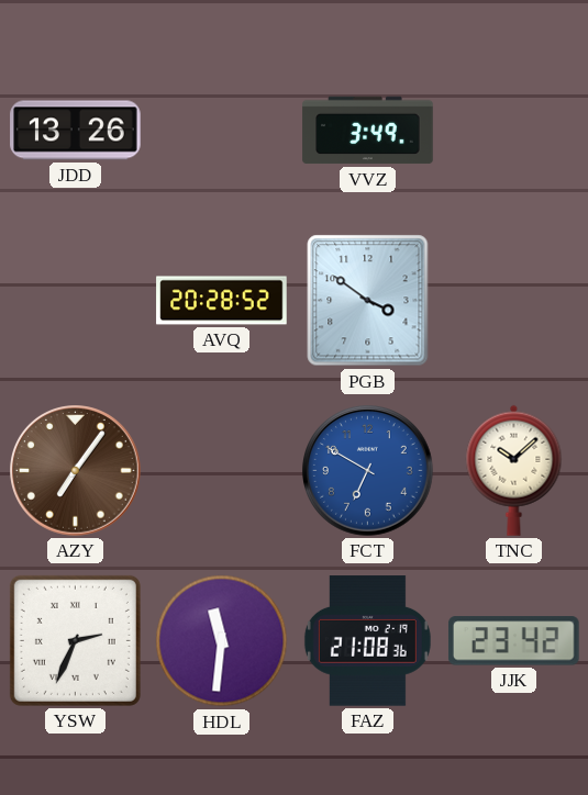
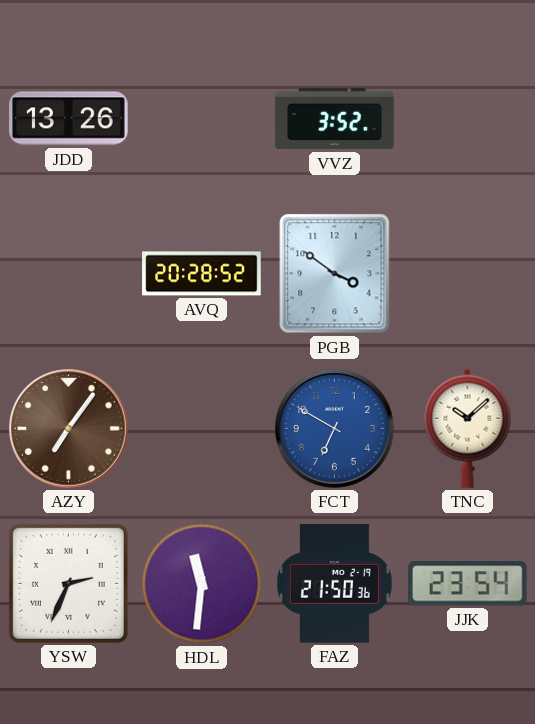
VVZ: 3:49 -> 3:52 (335, 119)
FAZ: 21:08 -> 21:50 (334, 584)
JJK: 23:42 -> 23:54 (468, 584)
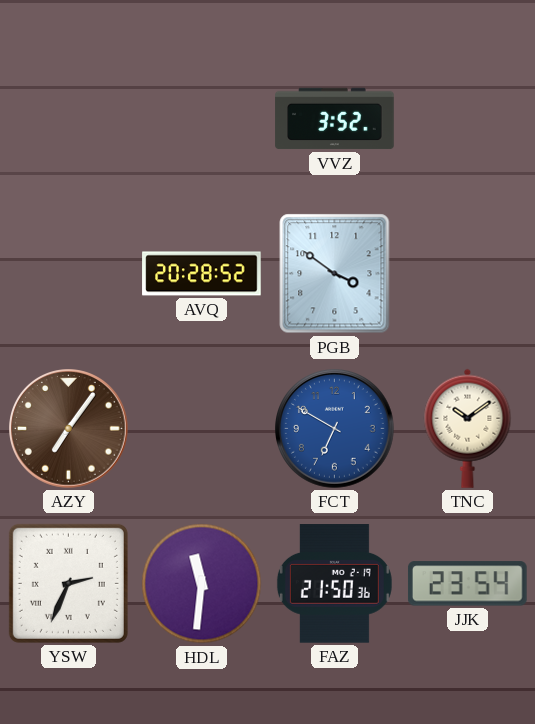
JDD: 13:26 -> none (69, 119)
TNC: 10:08 -> 10:09 (468, 428)
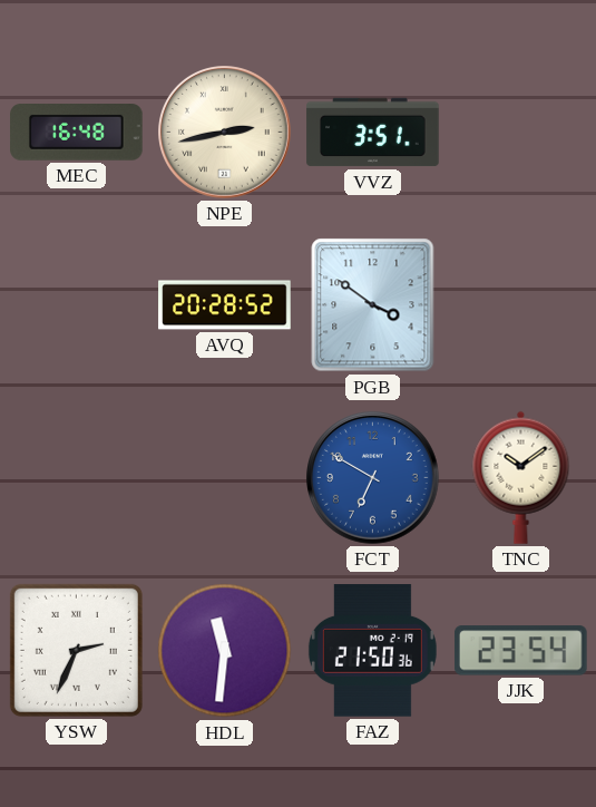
MEC: none -> 16:48 (77, 133)
NPE: none -> 2:43 (225, 133)
VVZ: 3:52 -> 3:51 (373, 133)
AZY: 7:06 -> none (69, 429)
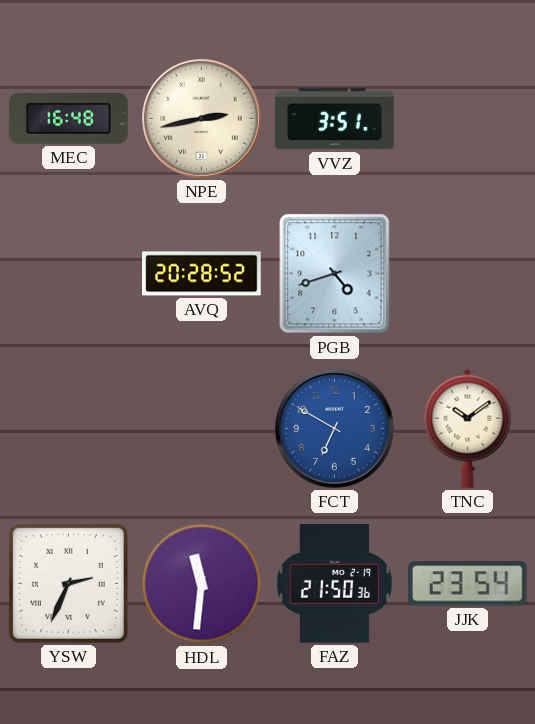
PGB: 3:51 -> 4:42 (335, 274)
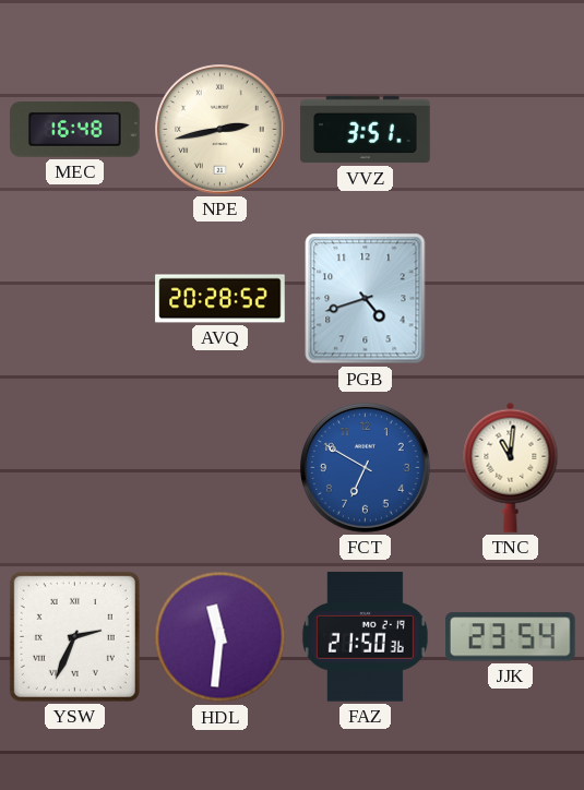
TNC: 10:09 -> 11:01 (511, 467)
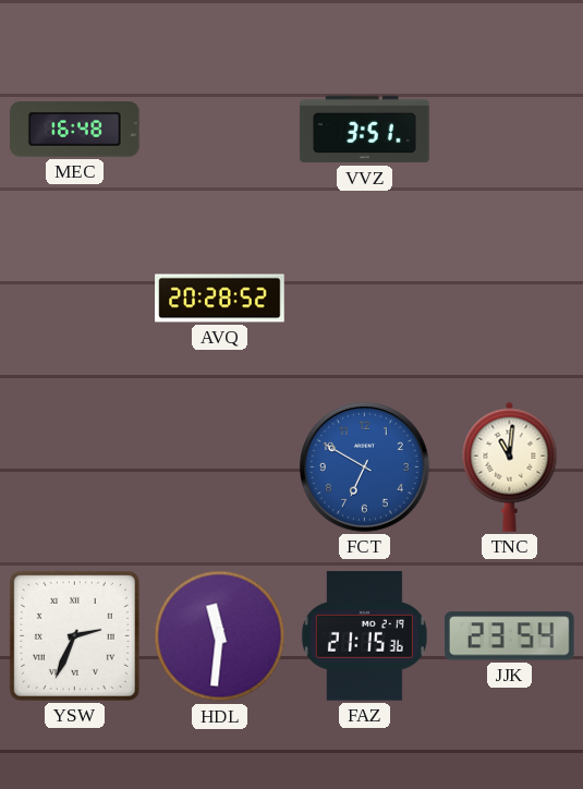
NPE: 2:43 -> none (221, 130)
PGB: 4:42 -> none (366, 299)
FAZ: 21:50 -> 21:15 (364, 636)
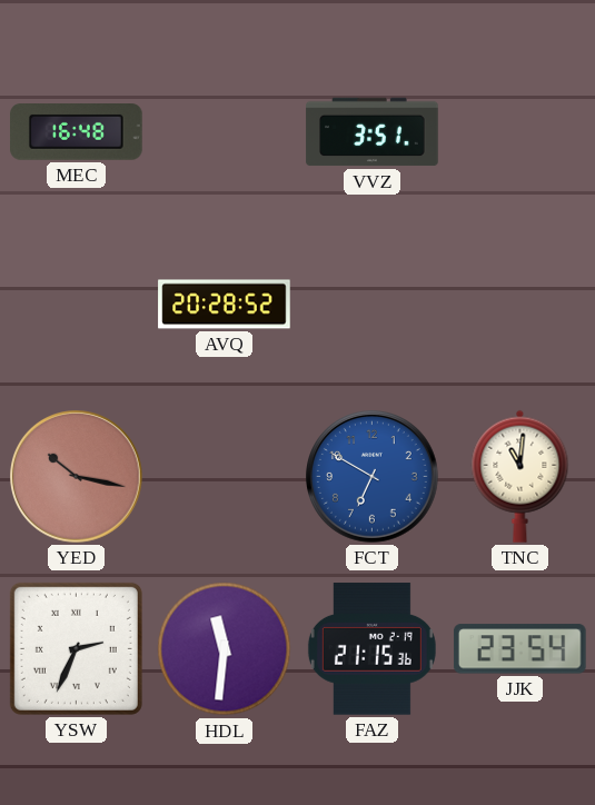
YED: none -> 10:17 (77, 477)
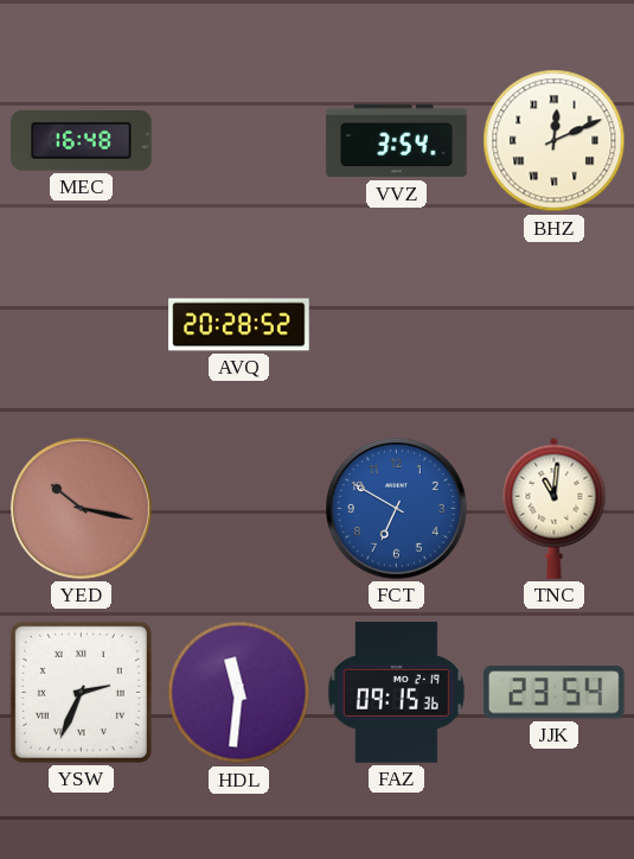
VVZ: 3:51 -> 3:54 (397, 141)
BHZ: none -> 12:11 (555, 141)
FAZ: 21:15 -> 09:15 (396, 693)
